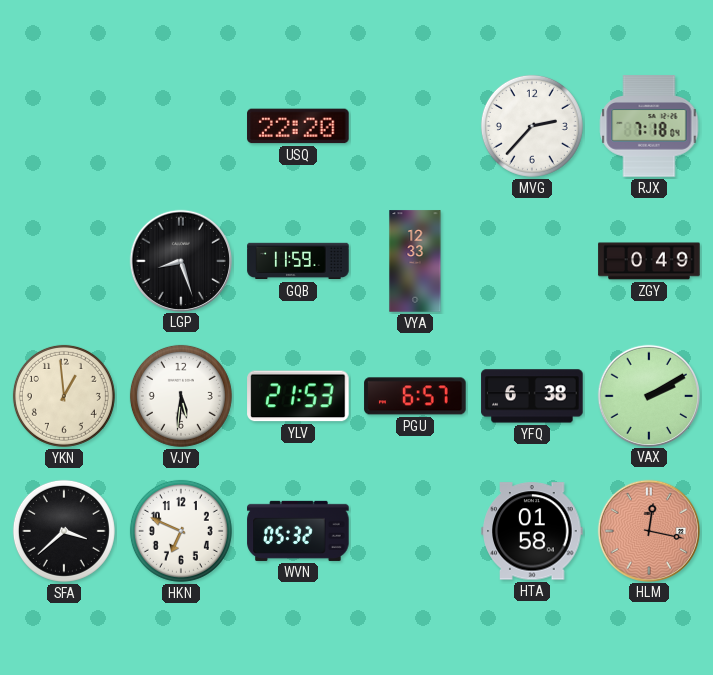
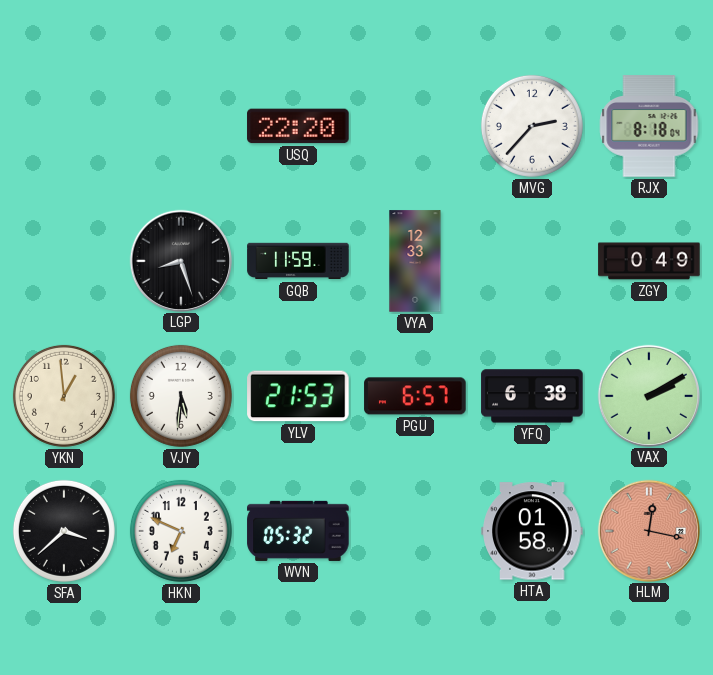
RJX: 7:18 -> 8:18 (649, 126)
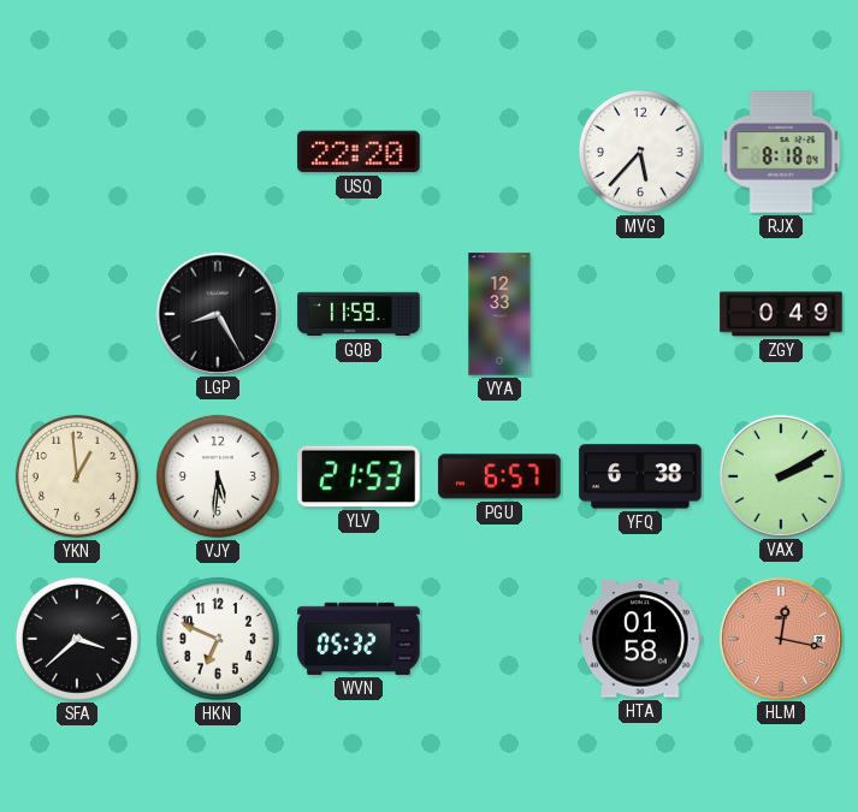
MVG: 2:37 -> 5:37 (640, 152)
LGP: 8:27 -> 8:25 (217, 313)
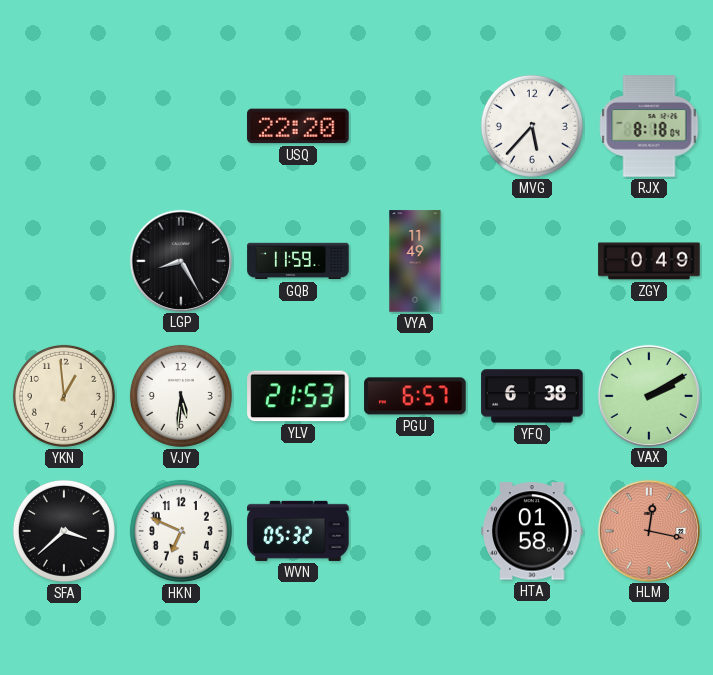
VYA: 12:33 -> 11:49 (415, 261)
